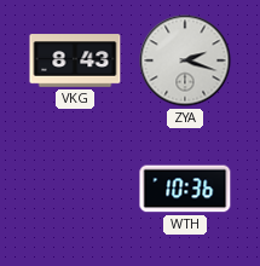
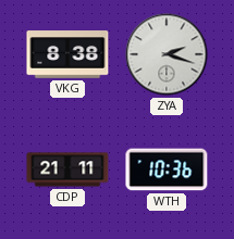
VKG: 8:43 -> 8:38 (67, 54)
CDP: none -> 21:11 (67, 169)
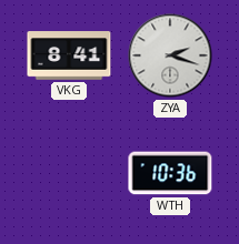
VKG: 8:38 -> 8:41 (69, 55)
CDP: 21:11 -> none (67, 169)
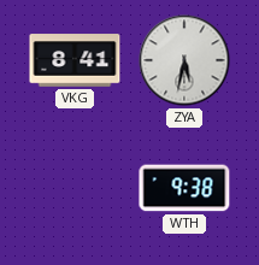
ZYA: 2:18 -> 5:32 (184, 60)
WTH: 10:36 -> 9:38 (184, 188)
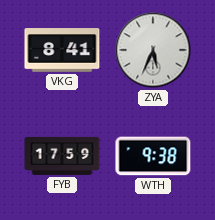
ZYA: 5:32 -> 5:34 (153, 50)
FYB: none -> 17:59 (62, 156)
